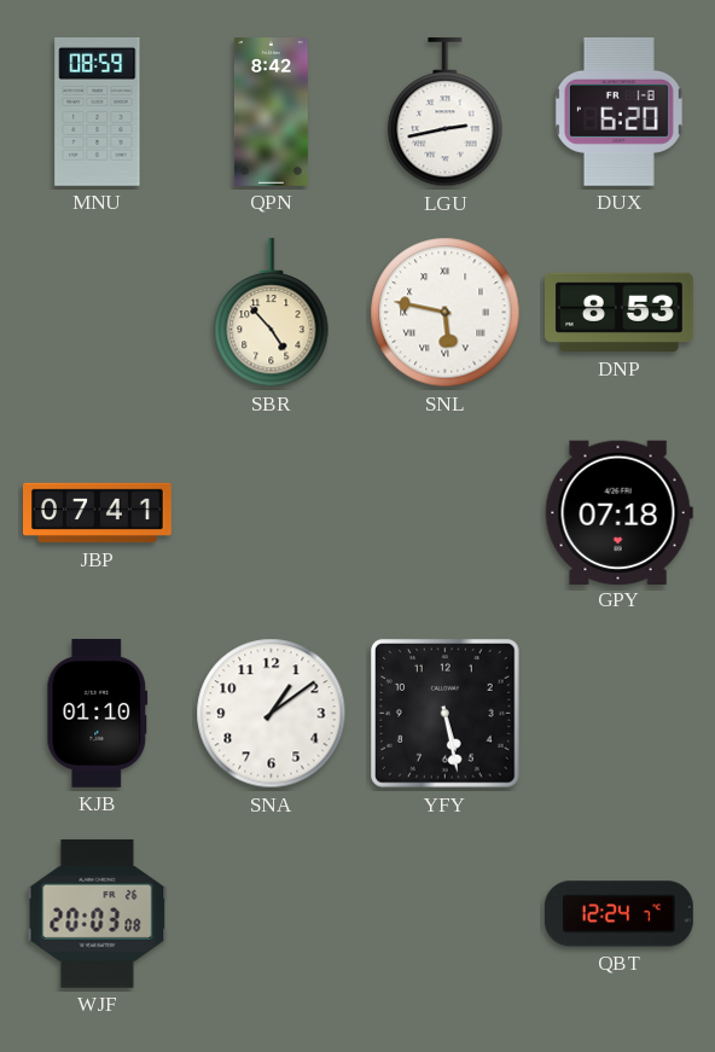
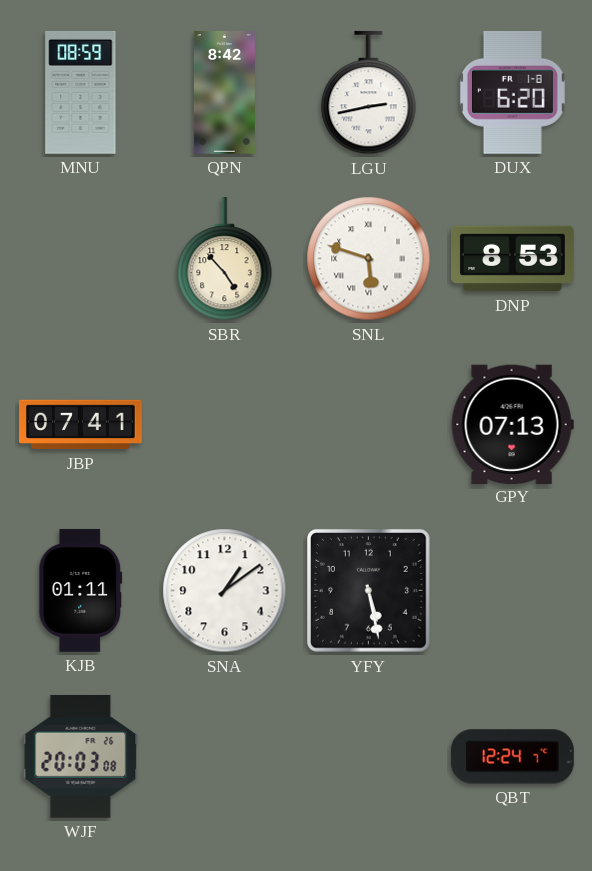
SNL: 5:47 -> 5:48 (369, 259)
GPY: 07:18 -> 07:13 (512, 424)
KJB: 01:10 -> 01:11 (81, 591)
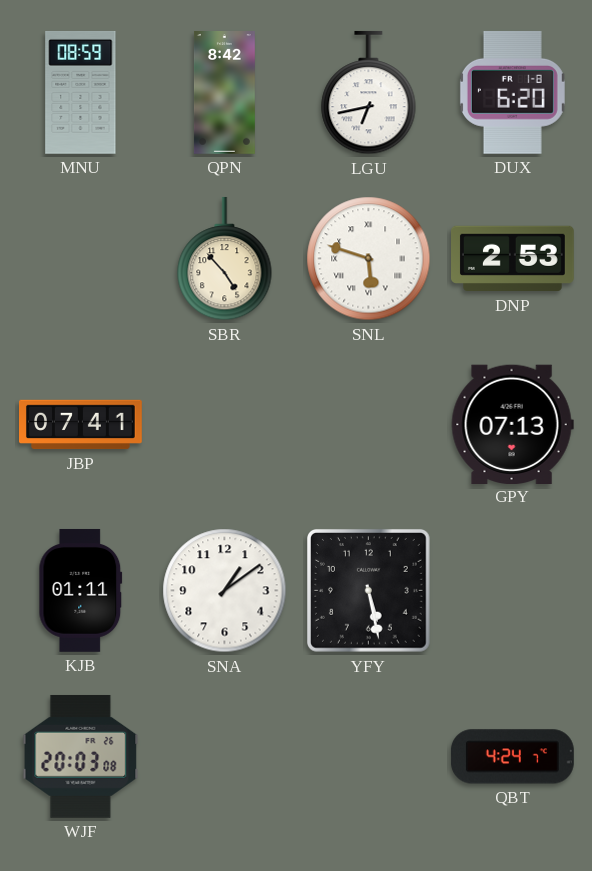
LGU: 2:43 -> 6:43 (369, 93)
DNP: 8:53 -> 2:53 (513, 259)
QBT: 12:24 -> 4:24 (512, 757)
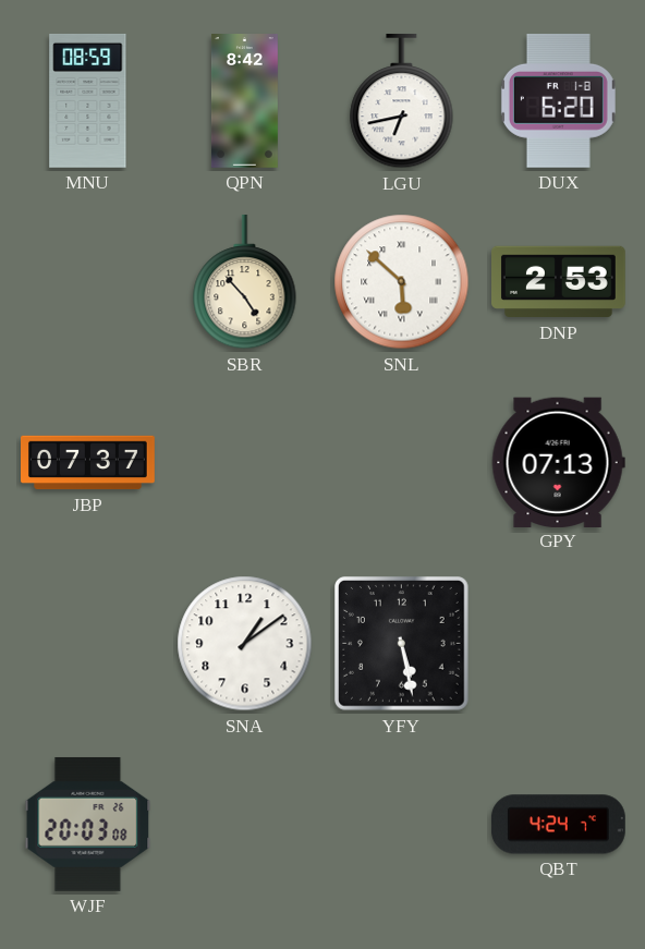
SNL: 5:48 -> 5:52 (402, 282)
JBP: 07:41 -> 07:37 (88, 463)
KJB: 01:11 -> none (81, 591)
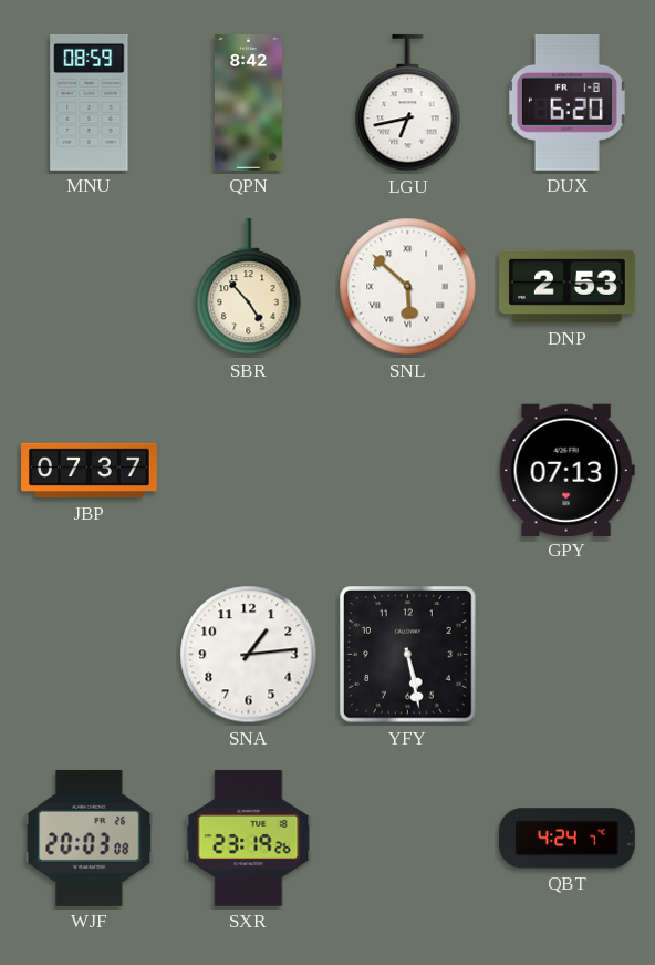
SNA: 1:09 -> 1:14 (249, 655)
SXR: none -> 23:19 (249, 838)
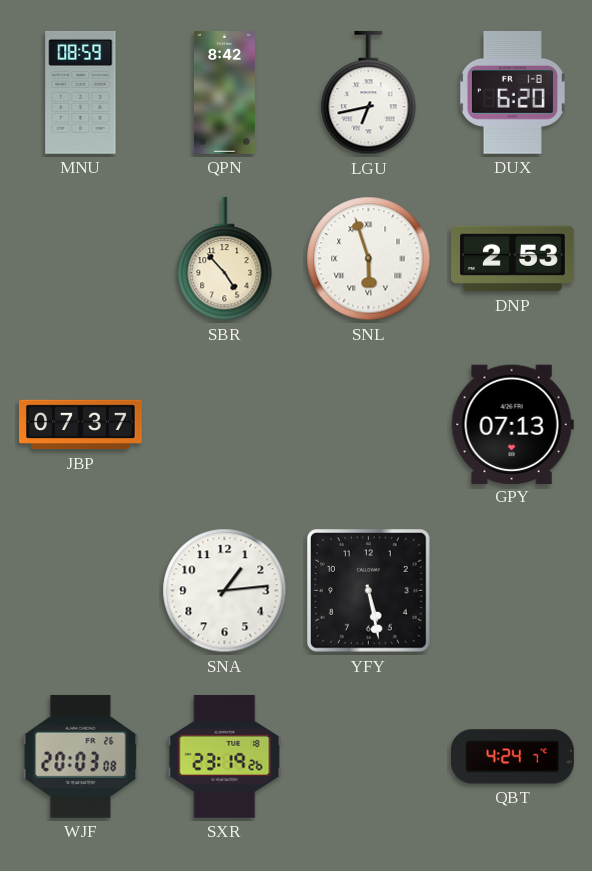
SNL: 5:52 -> 5:57 (369, 259)
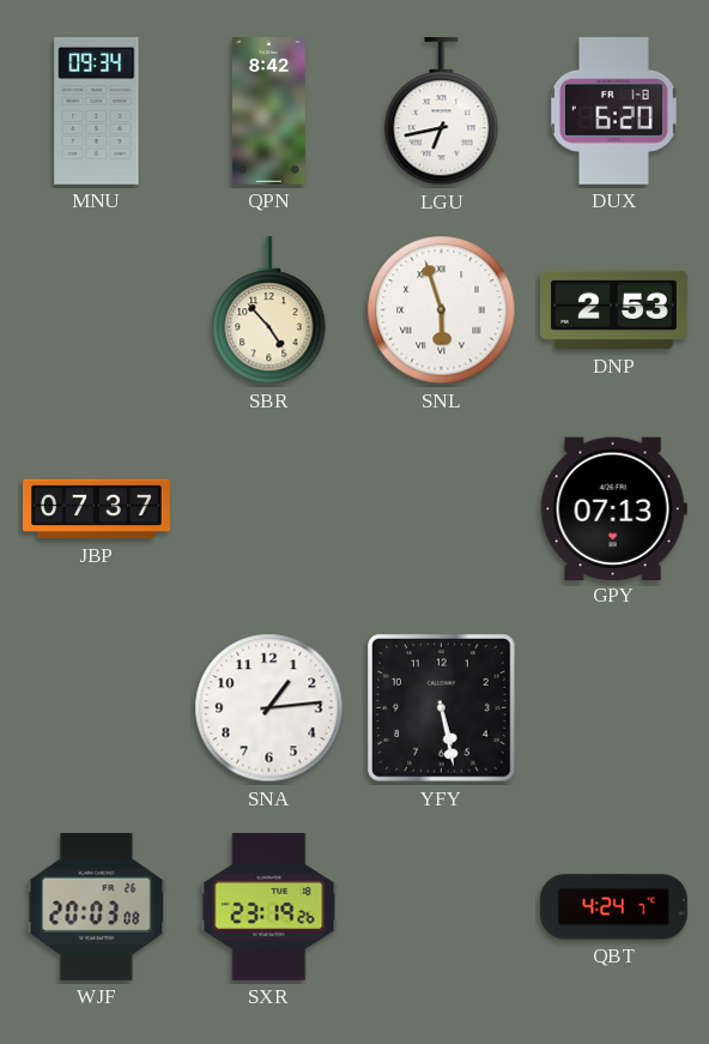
MNU: 08:59 -> 09:34 (97, 110)
